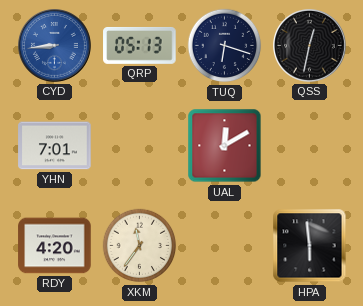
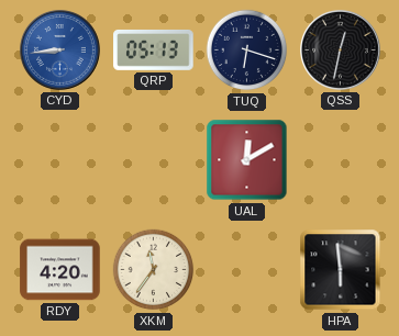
YHN: 7:01 -> none (55, 146)
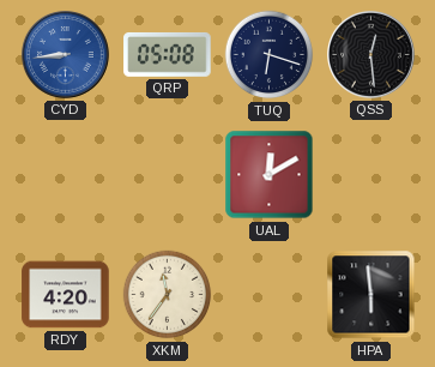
QRP: 05:13 -> 05:08 (168, 54)
QSS: 12:32 -> 12:29 (371, 55)
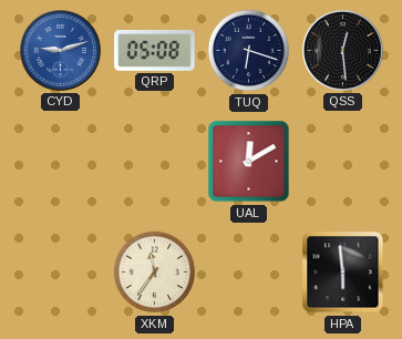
CYD: 8:44 -> 9:12 (61, 51)
RDY: 4:20 -> none (66, 295)
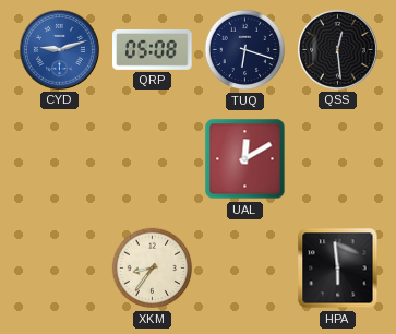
XKM: 11:36 -> 8:36 (153, 269)
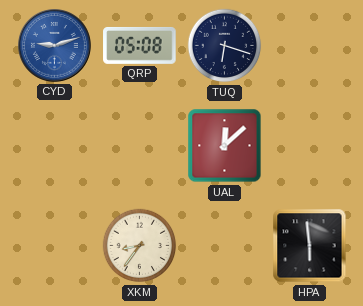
QSS: 12:29 -> none (338, 50)
UAL: 12:10 -> 12:08 (225, 146)
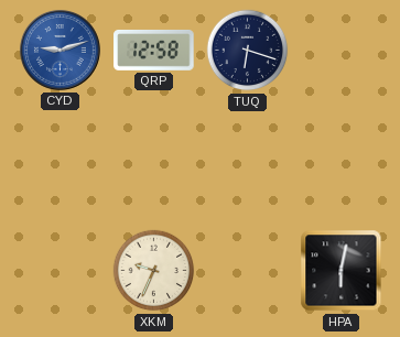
QRP: 05:08 -> 12:58 (154, 50)
UAL: 12:08 -> none (225, 146)
XKM: 8:36 -> 9:34 (154, 271)
HPA: 5:59 -> 6:02 (342, 271)
